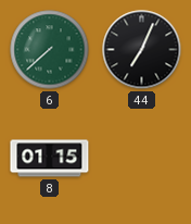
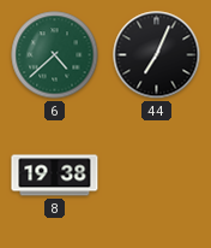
6: 7:38 -> 4:38 (55, 55)
8: 01:15 -> 19:38 (55, 176)
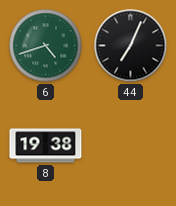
6: 4:38 -> 4:42 (46, 46)
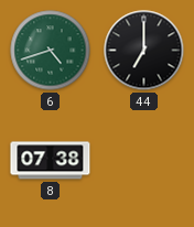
44: 7:04 -> 7:00 (144, 51)
8: 19:38 -> 07:38 (51, 161)
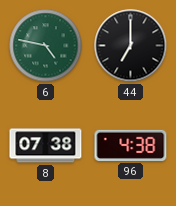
6: 4:42 -> 4:47 (46, 46)
96: none -> 4:38 (131, 145)
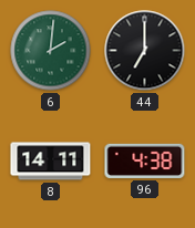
6: 4:47 -> 2:01 (51, 51)
8: 07:38 -> 14:11 (51, 162)
